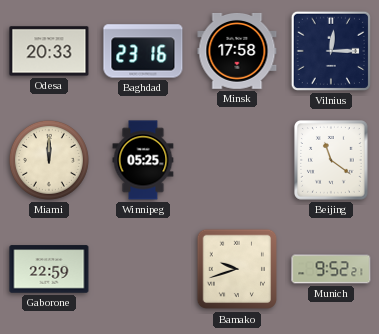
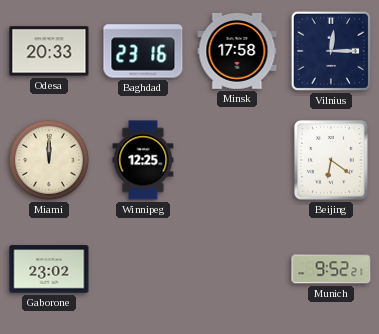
Winnipeg: 05:25 -> 12:25 (143, 160)
Beijing: 11:21 -> 6:21 (332, 161)
Gaborone: 22:59 -> 23:02 (49, 269)
Bamako: 9:42 -> none (237, 269)
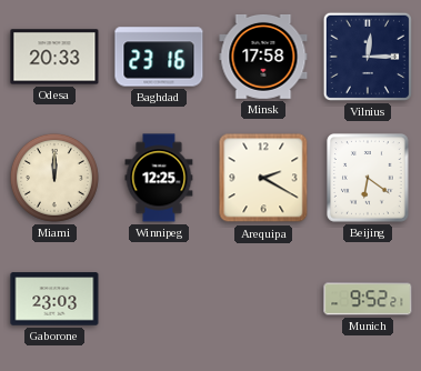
Arequipa: none -> 2:20 (263, 178)
Gaborone: 23:02 -> 23:03 (54, 299)
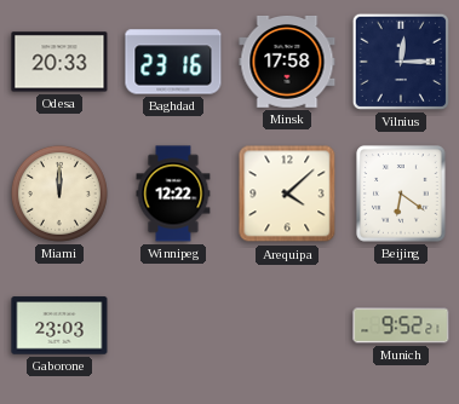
Winnipeg: 12:25 -> 12:22 (173, 194)
Arequipa: 2:20 -> 4:08 (287, 194)
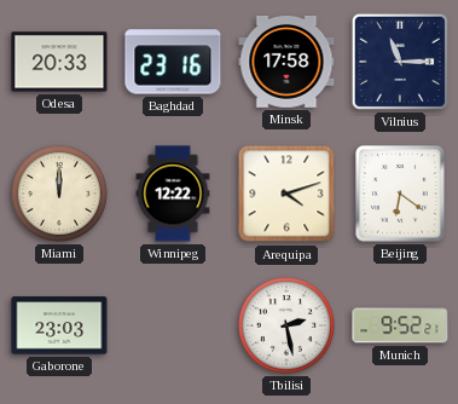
Vilnius: 12:15 -> 11:15 (400, 62)
Arequipa: 4:08 -> 4:12 (286, 194)
Tbilisi: none -> 2:28 (286, 325)
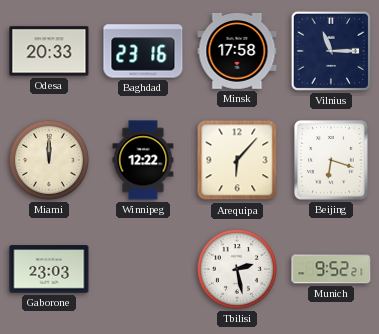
Arequipa: 4:12 -> 6:07 (237, 160)
Beijing: 6:21 -> 6:18 (332, 161)
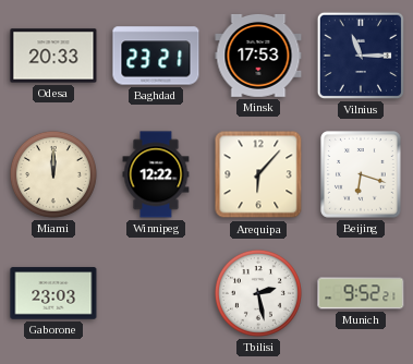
Baghdad: 23:16 -> 23:21 (156, 56)
Minsk: 17:58 -> 17:53 (258, 56)
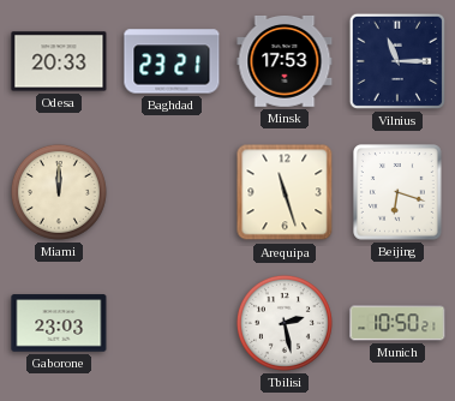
Winnipeg: 12:22 -> none (156, 174)
Arequipa: 6:07 -> 11:27 (285, 192)
Munich: 9:52 -> 10:50 (397, 323)
